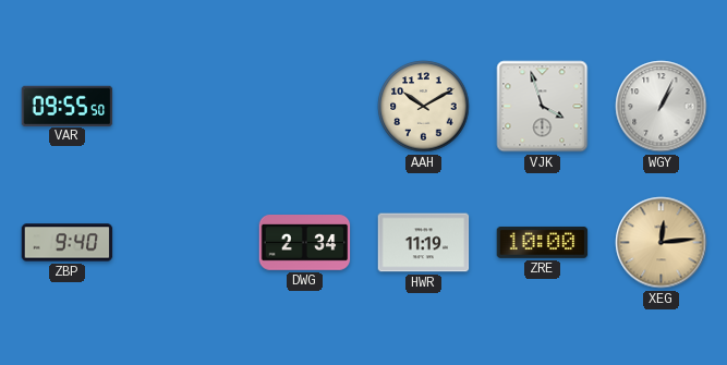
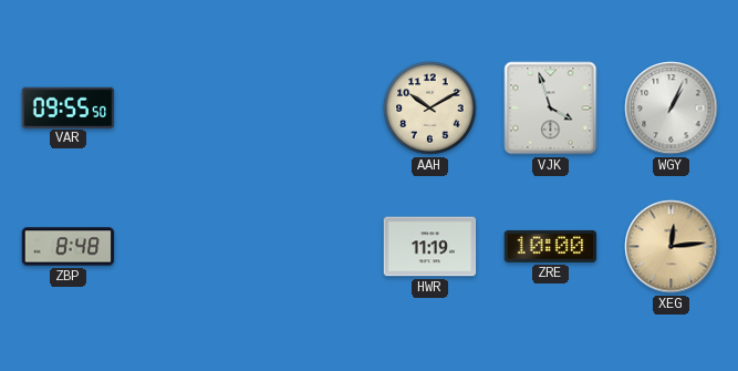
ZBP: 9:40 -> 8:48 (69, 247)
DWG: 2:34 -> none (305, 243)
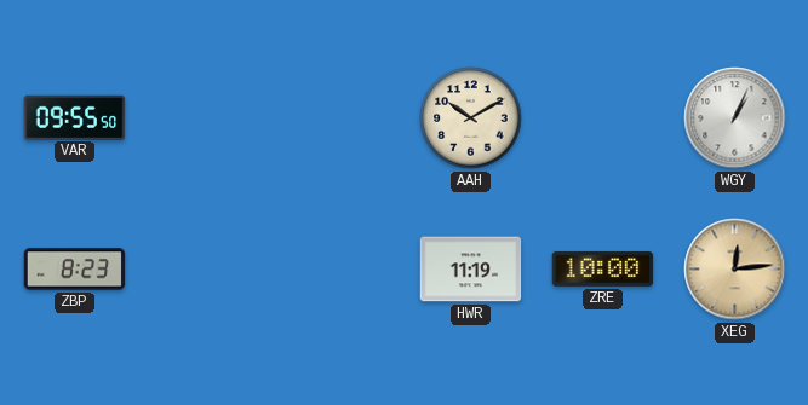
VJK: 3:57 -> none (551, 109)
ZBP: 8:48 -> 8:23 (75, 270)
